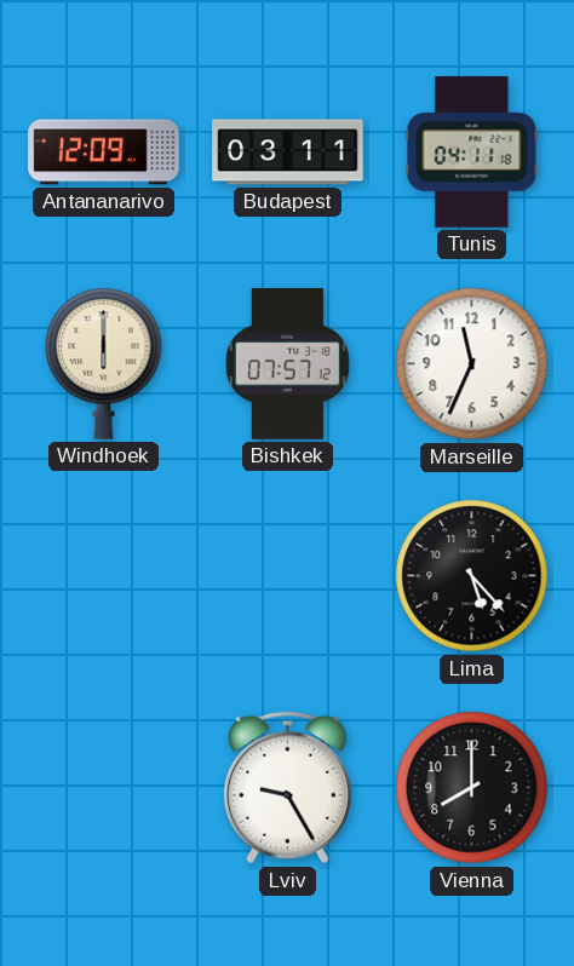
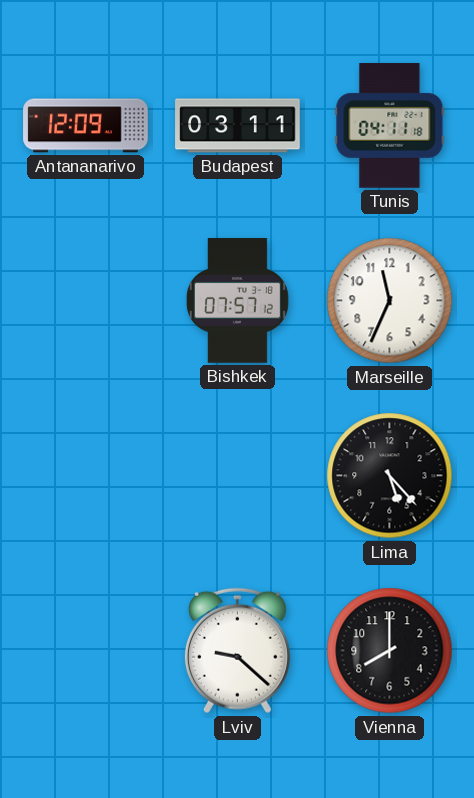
Windhoek: 6:00 -> none (104, 363)
Lviv: 9:25 -> 9:22 (237, 651)
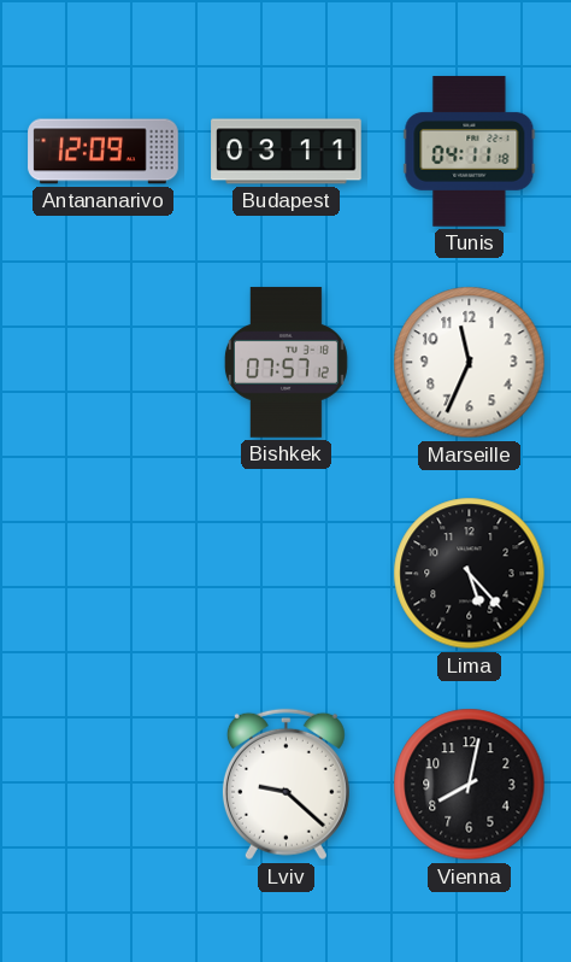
Vienna: 8:00 -> 8:02 (470, 785)
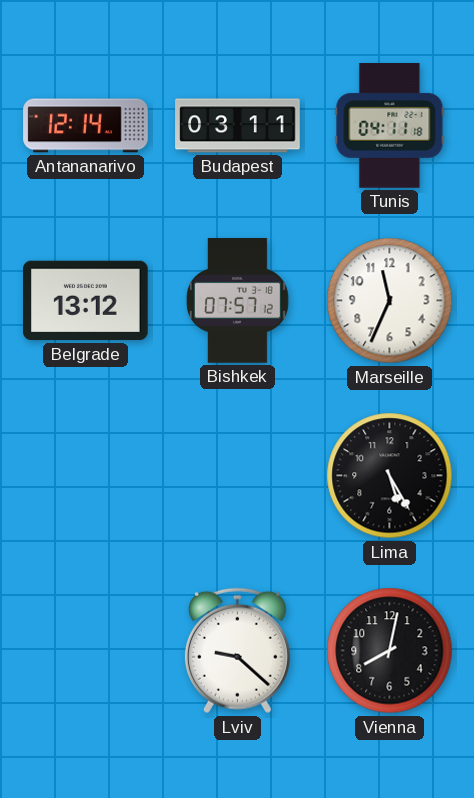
Antananarivo: 12:09 -> 12:14 (86, 126)
Belgrade: none -> 13:12 (86, 301)
Lima: 5:23 -> 5:25 (390, 476)
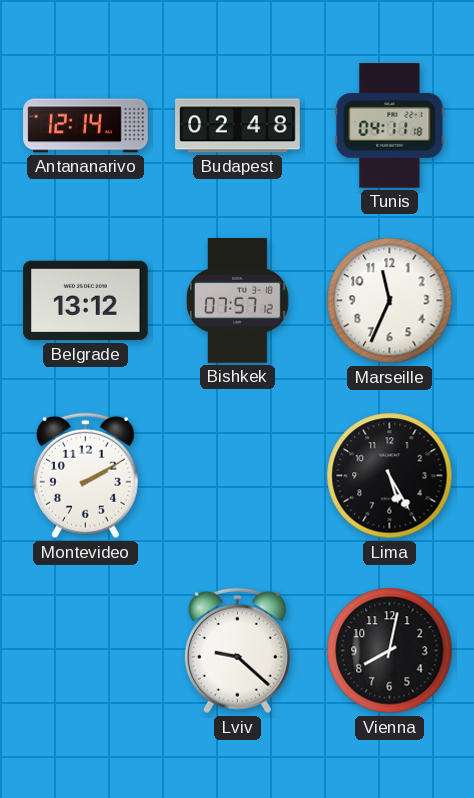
Budapest: 03:11 -> 02:48 (238, 126)
Montevideo: none -> 2:10 (85, 476)
